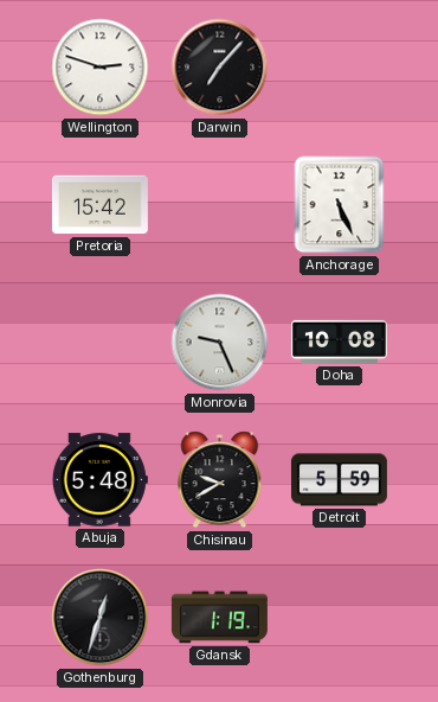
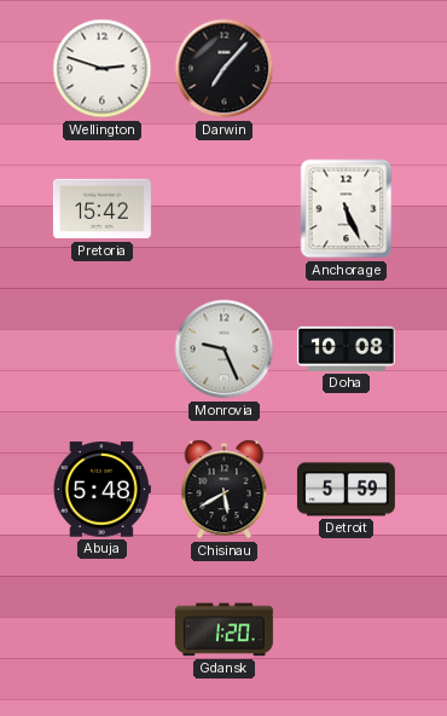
Chisinau: 9:40 -> 5:40 (225, 490)
Gothenburg: 12:33 -> none (101, 618)
Gdansk: 1:19 -> 1:20 (224, 630)
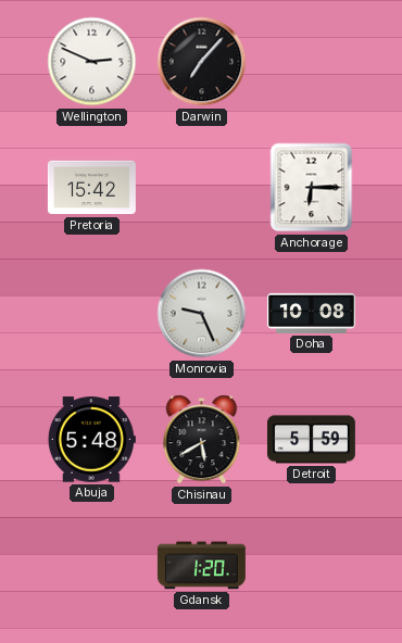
Wellington: 2:48 -> 2:49 (92, 62)
Anchorage: 5:26 -> 6:15 (312, 188)
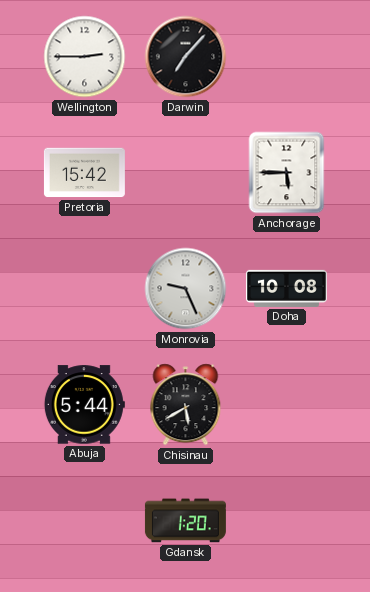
Wellington: 2:49 -> 2:45 (85, 57)
Anchorage: 6:15 -> 5:45 (287, 173)
Abuja: 5:48 -> 5:44 (84, 405)
Detroit: 5:59 -> none (311, 440)
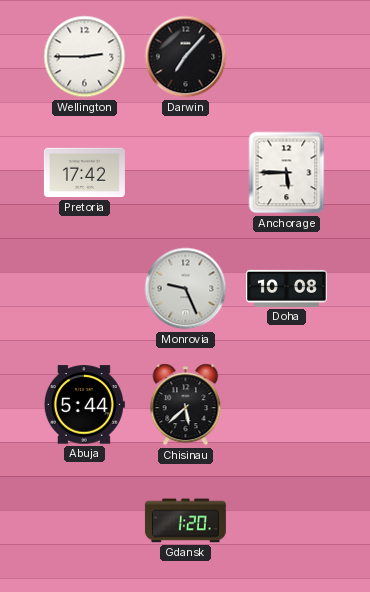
Pretoria: 15:42 -> 17:42 (84, 173)
Chisinau: 5:40 -> 5:38 (186, 405)
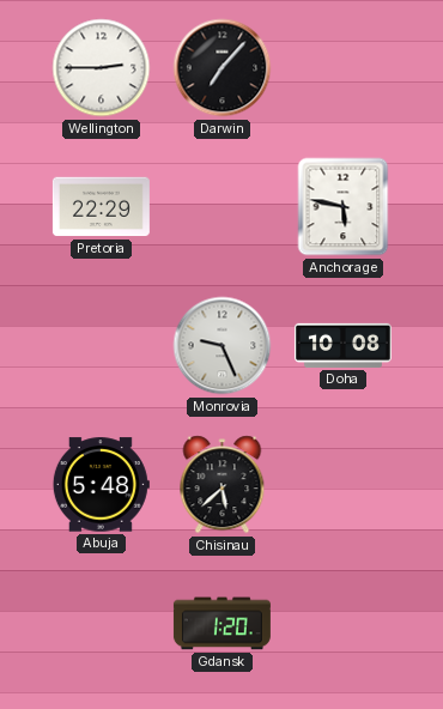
Pretoria: 17:42 -> 22:29 (101, 207)
Anchorage: 5:45 -> 5:47 (344, 207)
Abuja: 5:44 -> 5:48 (101, 485)
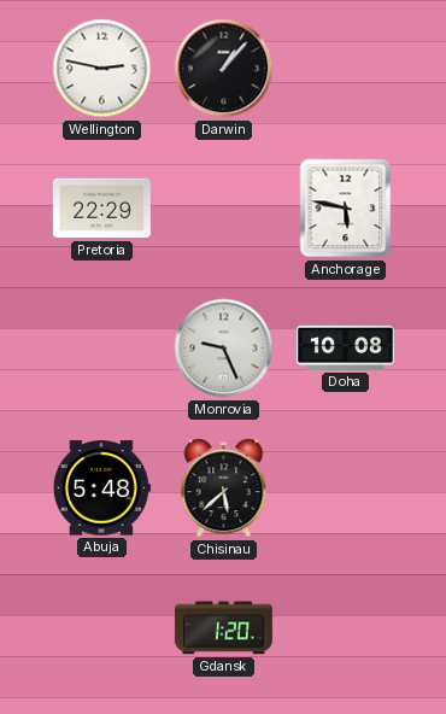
Wellington: 2:45 -> 2:47 (102, 69)
Darwin: 7:07 -> 1:07 (224, 69)
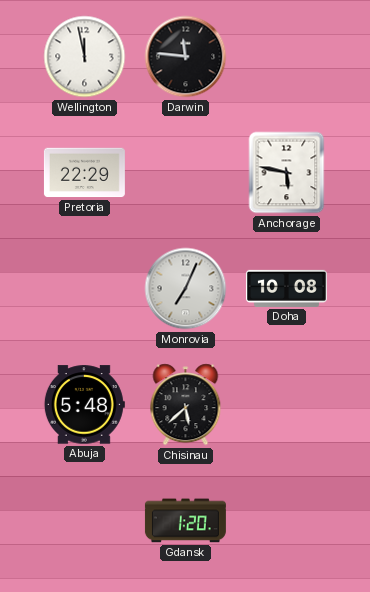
Wellington: 2:47 -> 11:58 (85, 57)
Darwin: 1:07 -> 11:46 (186, 57)
Monrovia: 9:26 -> 7:04 (186, 289)
